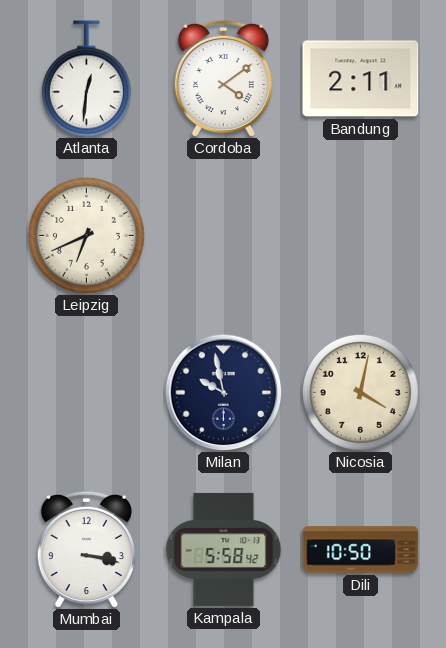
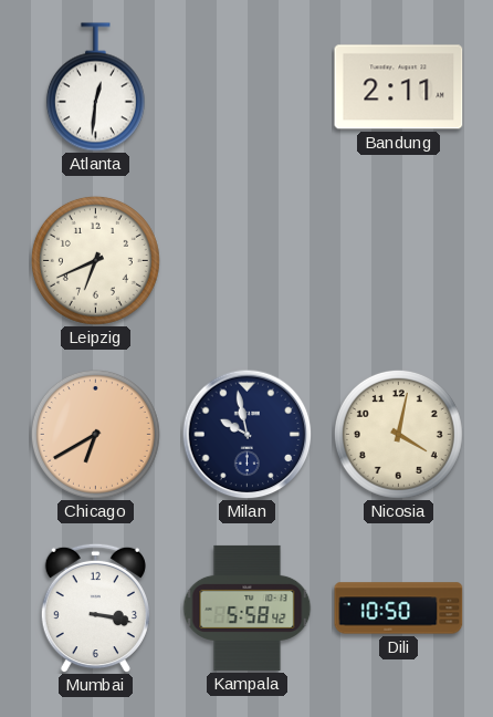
Cordoba: 4:09 -> none (223, 78)
Chicago: none -> 6:40 (95, 434)
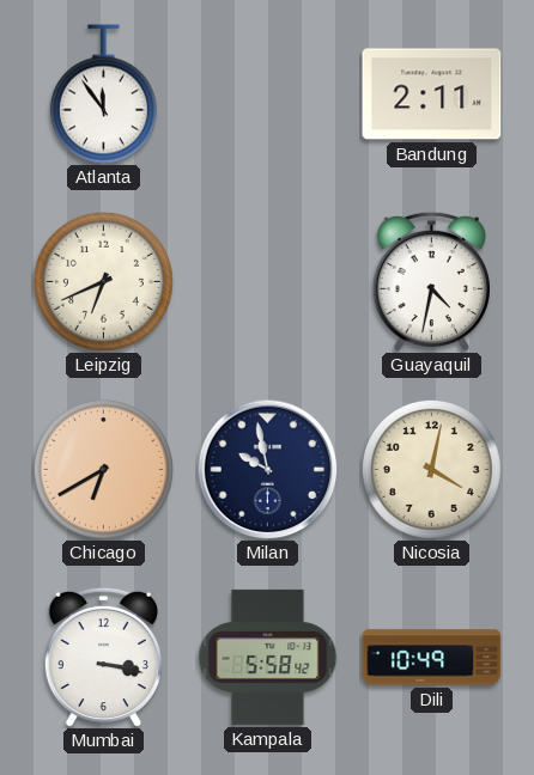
Atlanta: 12:31 -> 11:54 (103, 94)
Guayaquil: none -> 4:32 (431, 281)
Dili: 10:50 -> 10:49 (432, 658)
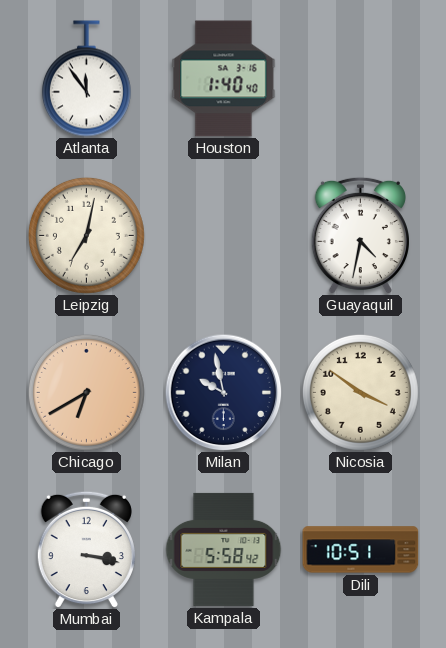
Houston: none -> 1:40 (224, 79)
Bandung: 2:11 -> none (432, 94)
Leipzig: 6:41 -> 7:02 (86, 235)
Nicosia: 4:02 -> 3:51 (360, 392)
Dili: 10:49 -> 10:51 (361, 550)
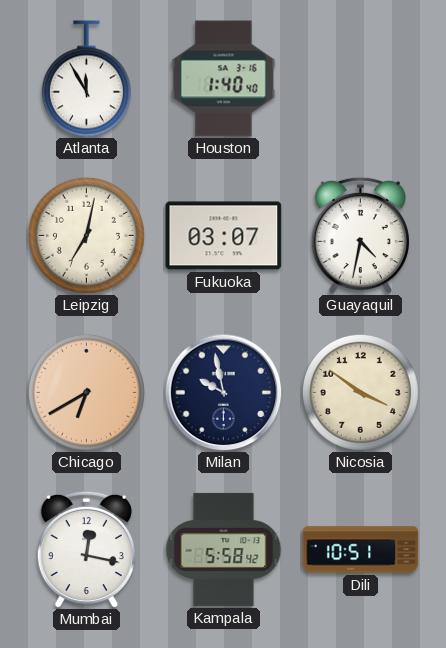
Atlanta: 11:54 -> 11:55 (86, 79)
Fukuoka: none -> 03:07 (224, 236)
Mumbai: 3:17 -> 12:17 (86, 549)
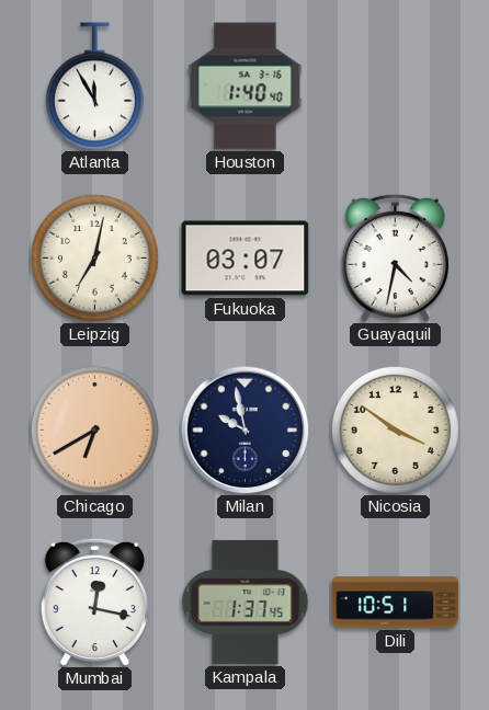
Kampala: 5:58 -> 1:37 (246, 602)
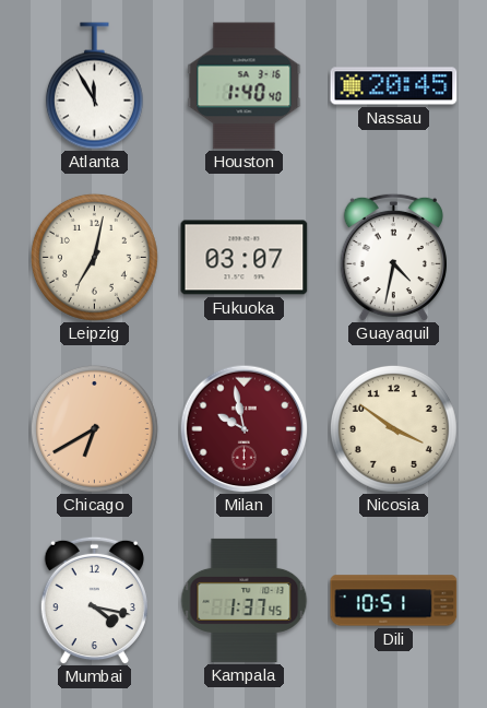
Nassau: none -> 20:45 (394, 86)
Milan dial: navy -> burgundy (243, 428)
Mumbai: 12:17 -> 4:17 (94, 600)
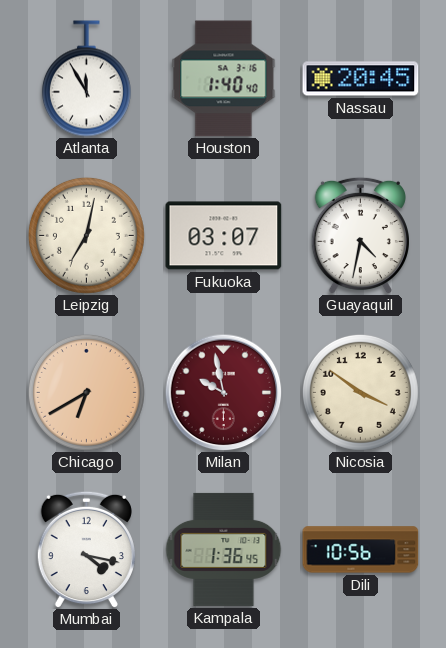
Kampala: 1:37 -> 1:36 (224, 549)
Dili: 10:51 -> 10:56 (361, 550)
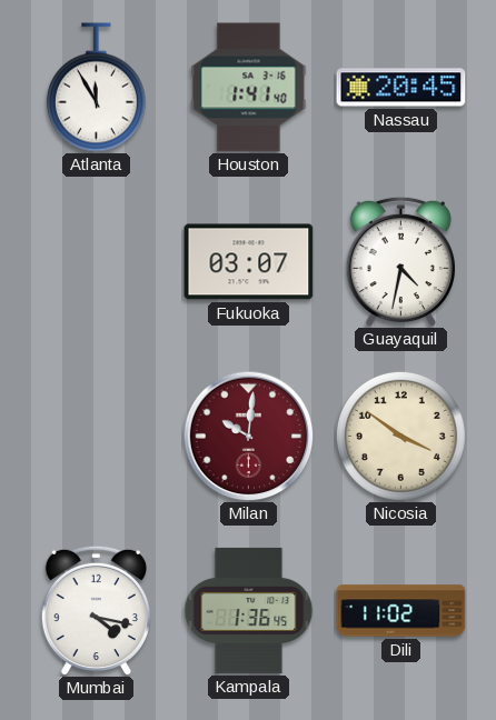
Houston: 1:40 -> 1:41 (249, 88)
Leipzig: 7:02 -> none (86, 235)
Chicago: 6:40 -> none (86, 392)
Milan: 9:58 -> 10:01 (248, 436)
Dili: 10:56 -> 11:02 (401, 611)
